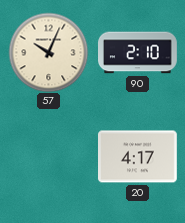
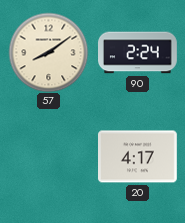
57: 10:04 -> 8:09 (48, 52)
90: 2:10 -> 2:24 (138, 53)
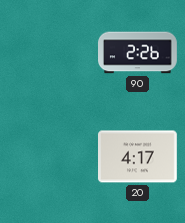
57: 8:09 -> none (48, 52)
90: 2:24 -> 2:26 (138, 53)
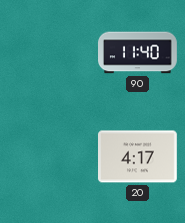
90: 2:26 -> 11:40 (138, 53)
